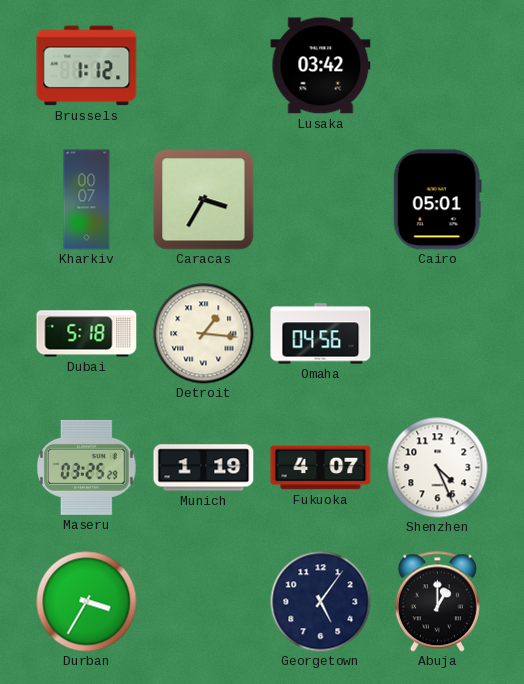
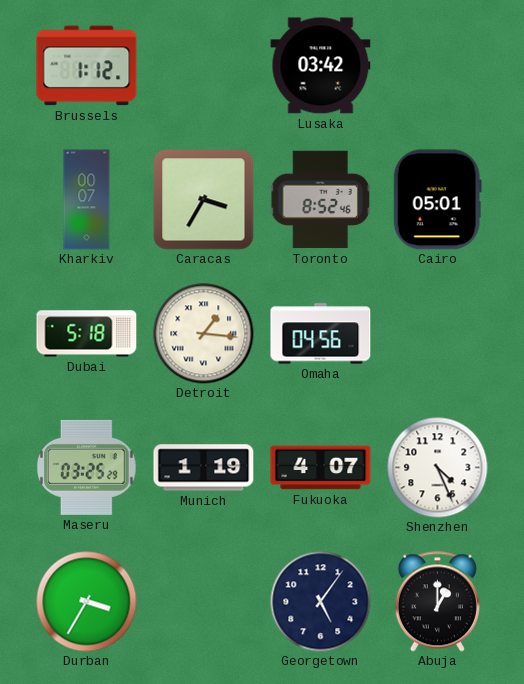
Toronto: none -> 8:52 (320, 200)
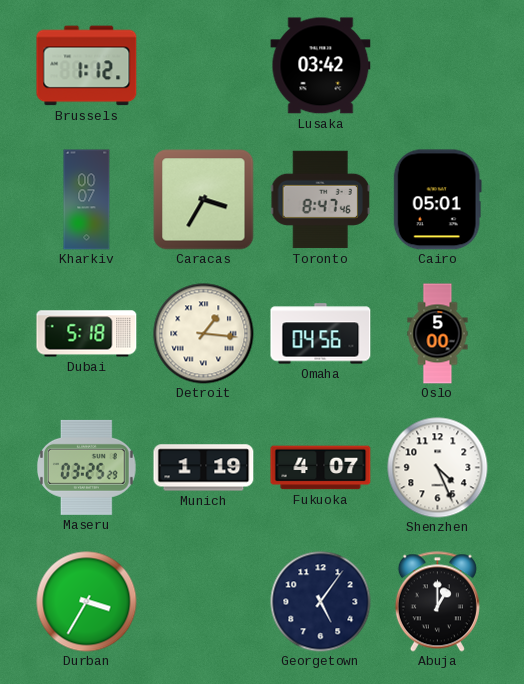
Toronto: 8:52 -> 8:47 (320, 200)
Oslo: none -> 5:00 (438, 334)
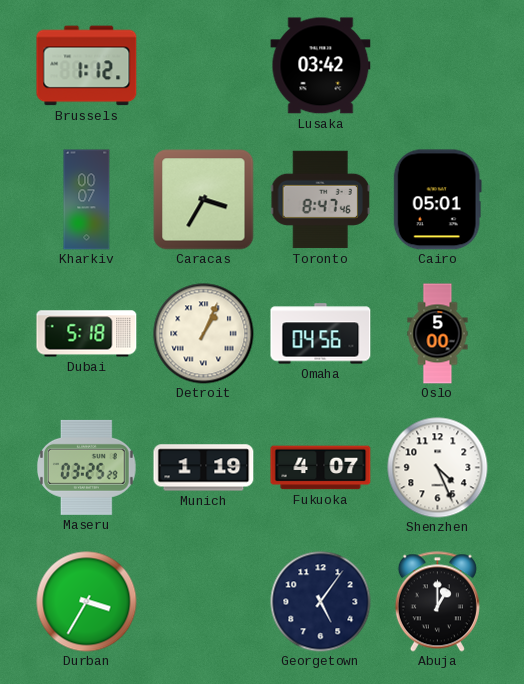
Detroit: 1:16 -> 1:04 (204, 334)
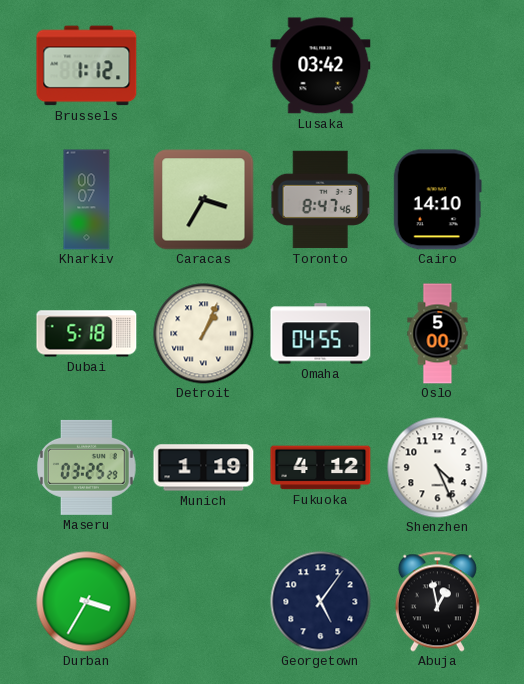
Cairo: 05:01 -> 14:10 (437, 200)
Omaha: 04:56 -> 04:55 (321, 334)
Fukuoka: 4:07 -> 4:12 (321, 468)
Abuja: 1:00 -> 12:58 (437, 602)
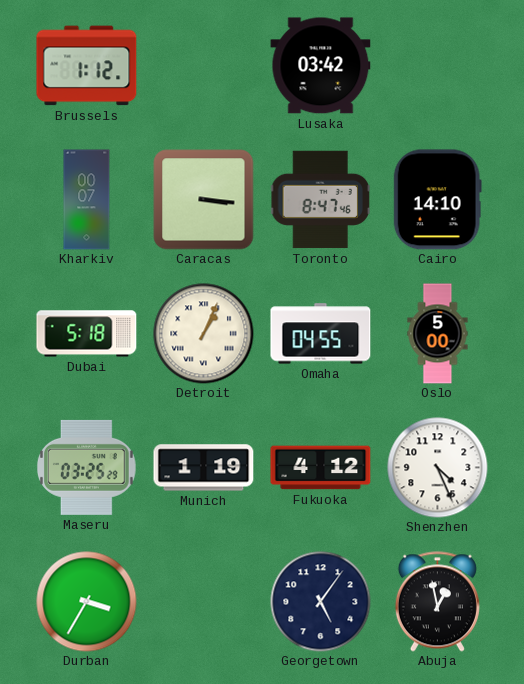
Caracas: 3:35 -> 3:16 (204, 200)
